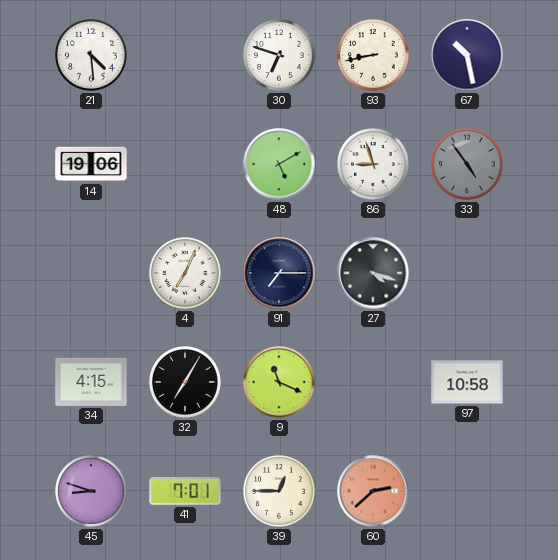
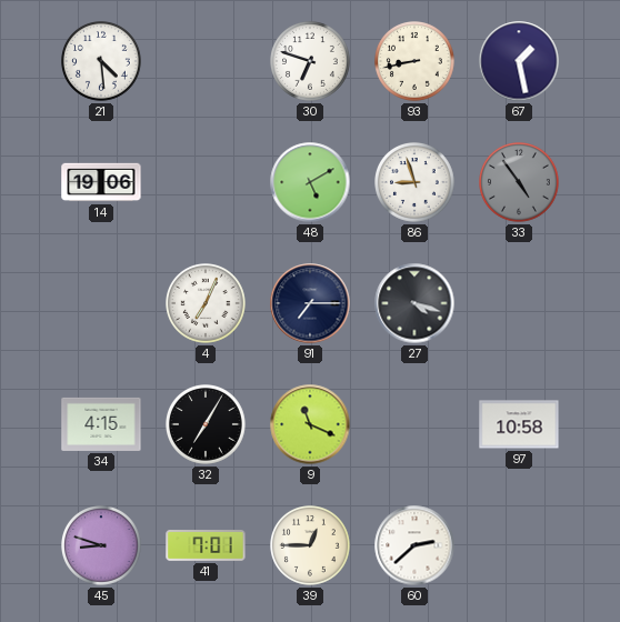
67: 10:28 -> 1:28 (519, 61)
60 dial: salmon -> white (414, 545)
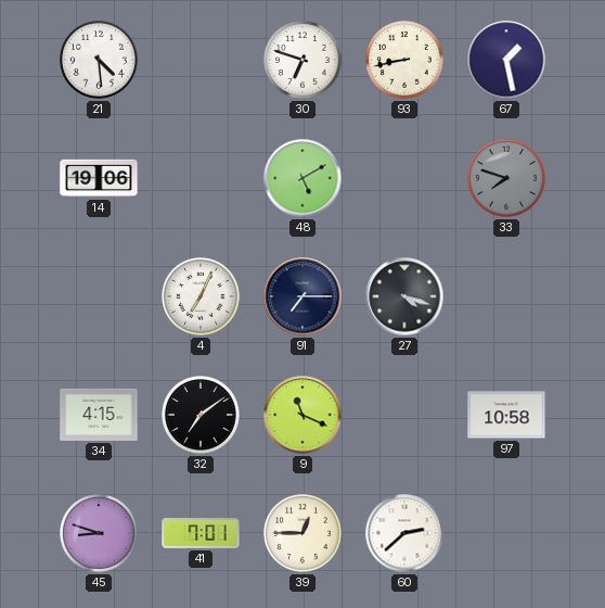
86: 8:57 -> none (416, 183)
33: 4:54 -> 7:48 (507, 179)
32: 7:05 -> 7:09 (202, 416)
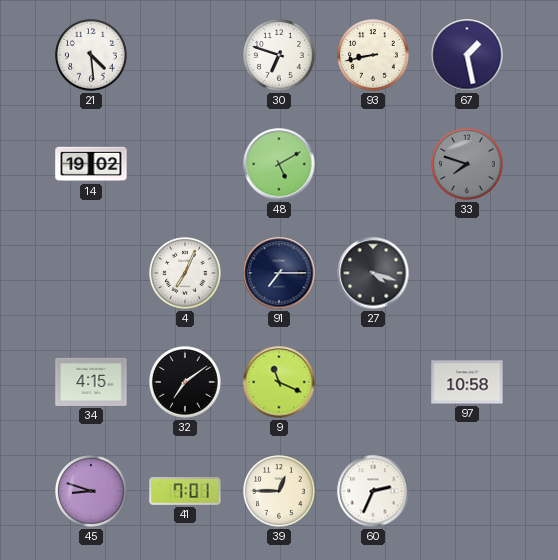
14: 19:06 -> 19:02 (91, 164)
60: 2:38 -> 2:34 (373, 491)
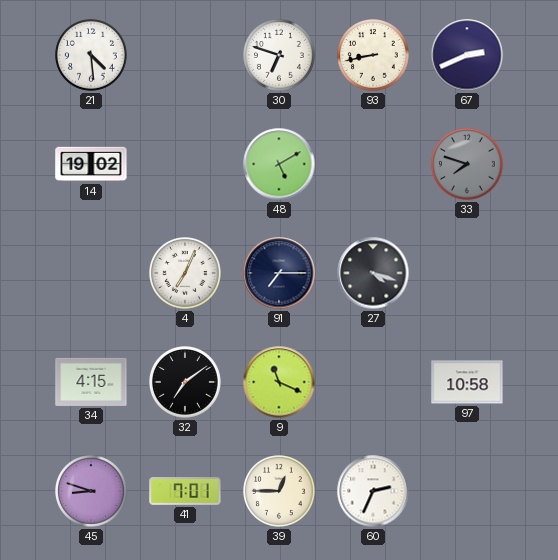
67: 1:28 -> 2:41 (467, 55)
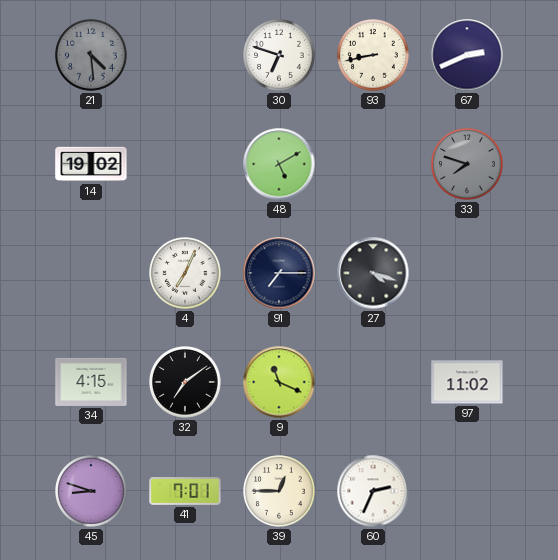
21 dial: white -> grey (92, 56)
97: 10:58 -> 11:02 (467, 382)
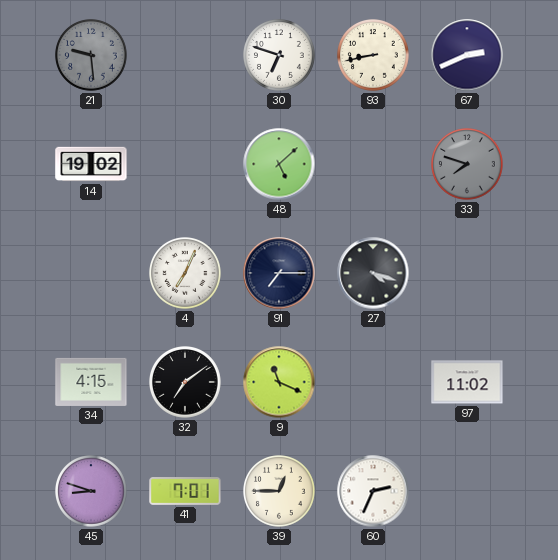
21: 4:29 -> 9:29 (92, 56)
48: 5:10 -> 5:08 (279, 164)
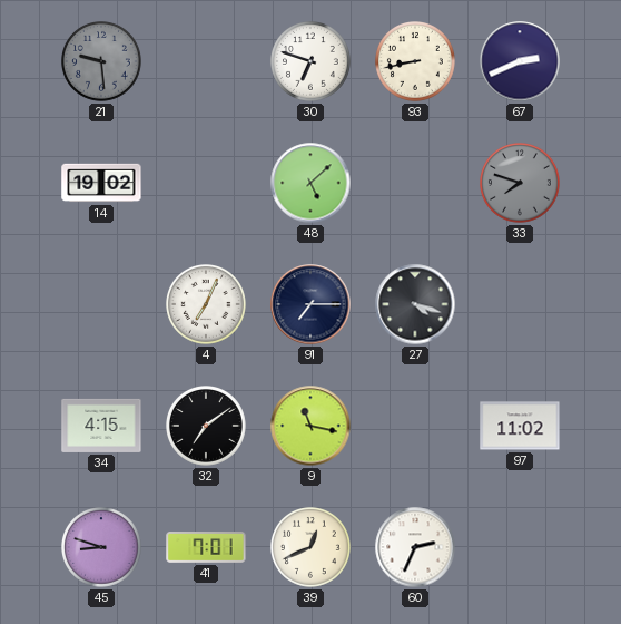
9: 11:19 -> 11:17 (310, 426)
39: 12:45 -> 12:41 (312, 548)
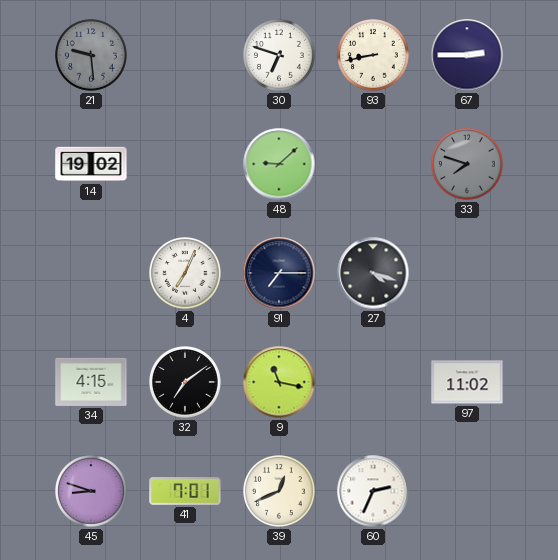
67: 2:41 -> 2:45 (467, 55)
48: 5:08 -> 9:08 (279, 164)
